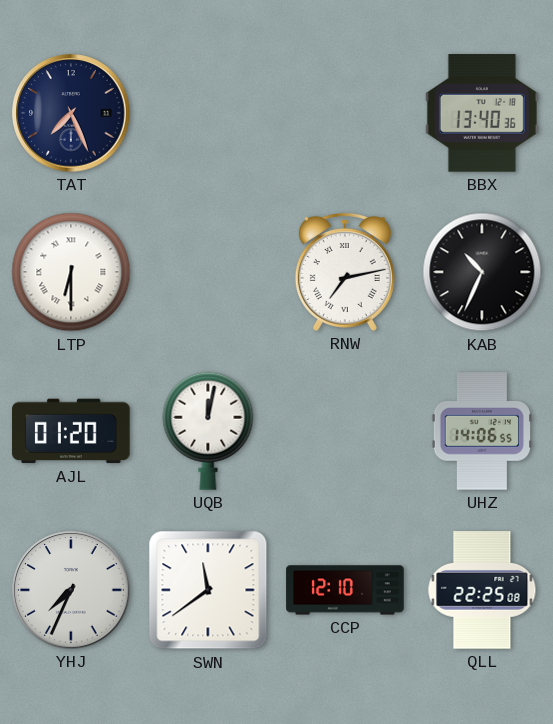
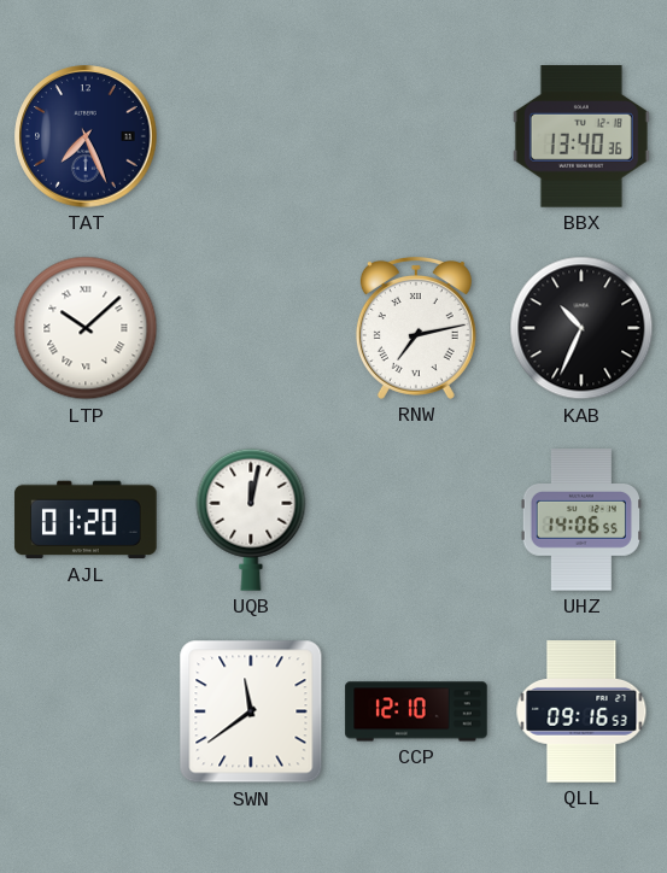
LTP: 6:30 -> 10:08 (86, 328)
YHJ: 7:34 -> none (71, 590)
QLL: 22:25 -> 09:16 (581, 711)
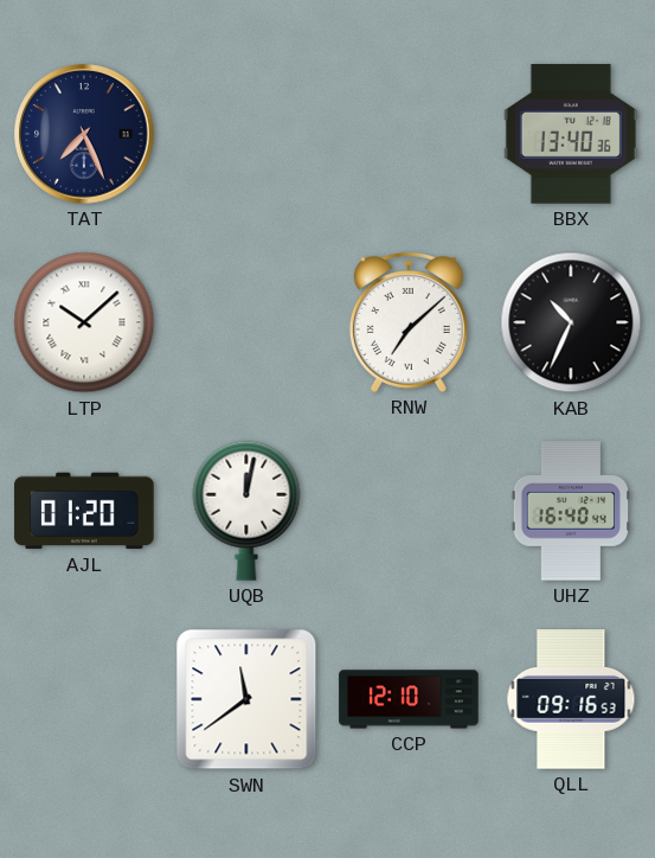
RNW: 7:13 -> 7:08 (409, 324)
UHZ: 14:06 -> 16:40 (570, 511)
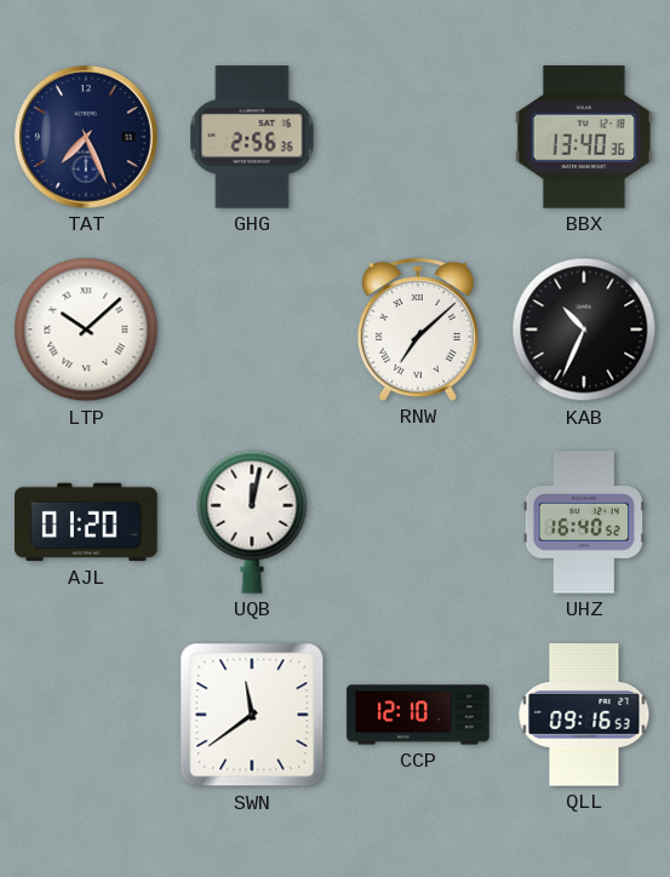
GHG: none -> 2:56 (252, 137)
UHZ: 16:40:44 -> 16:40:52 (583, 522)
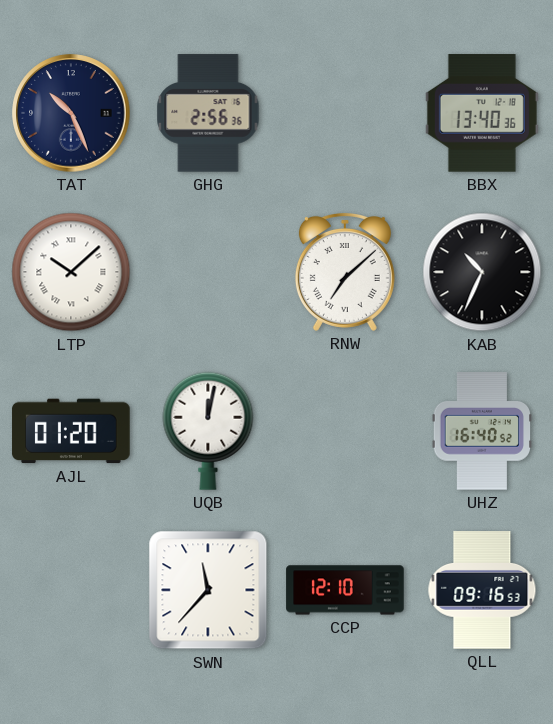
TAT: 7:26 -> 10:26 (71, 113)
SWN: 11:39 -> 11:37 (208, 590)
